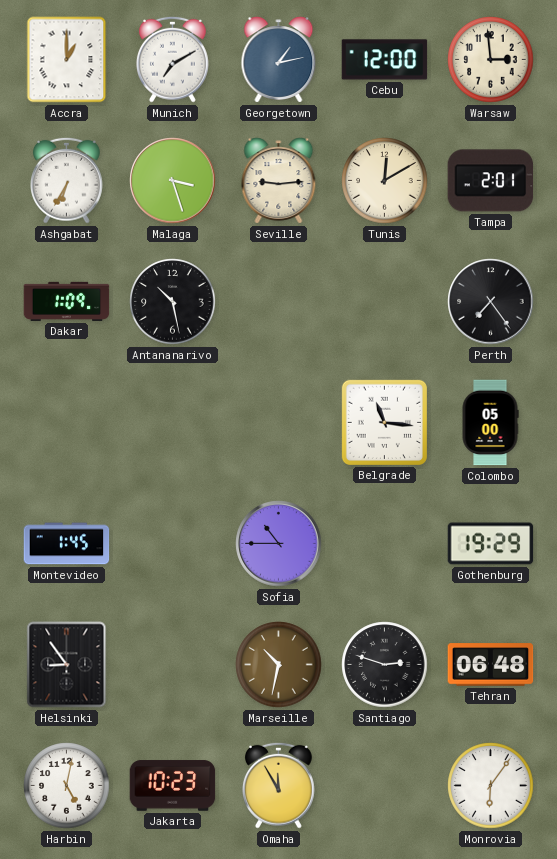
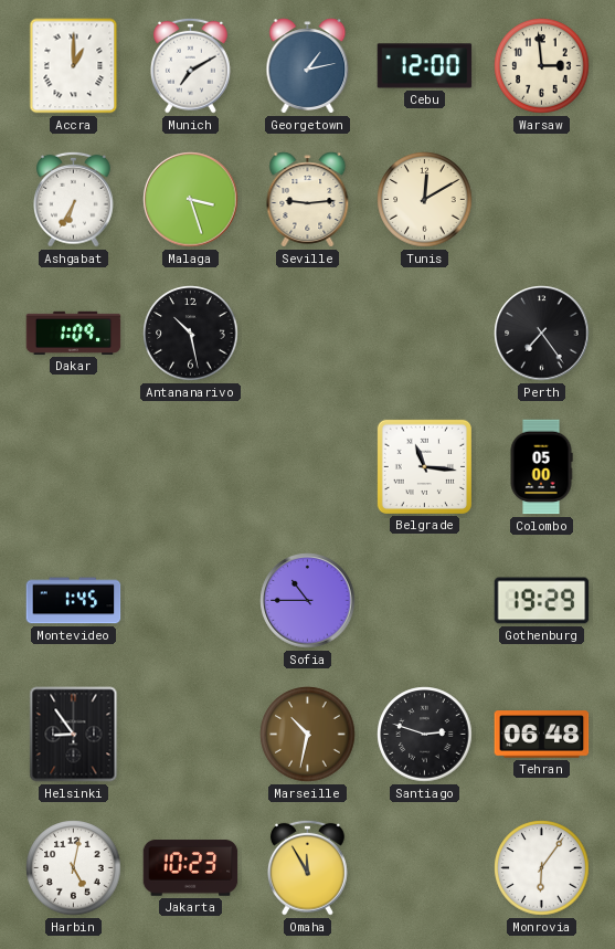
Tampa: 2:01 -> none (491, 181)
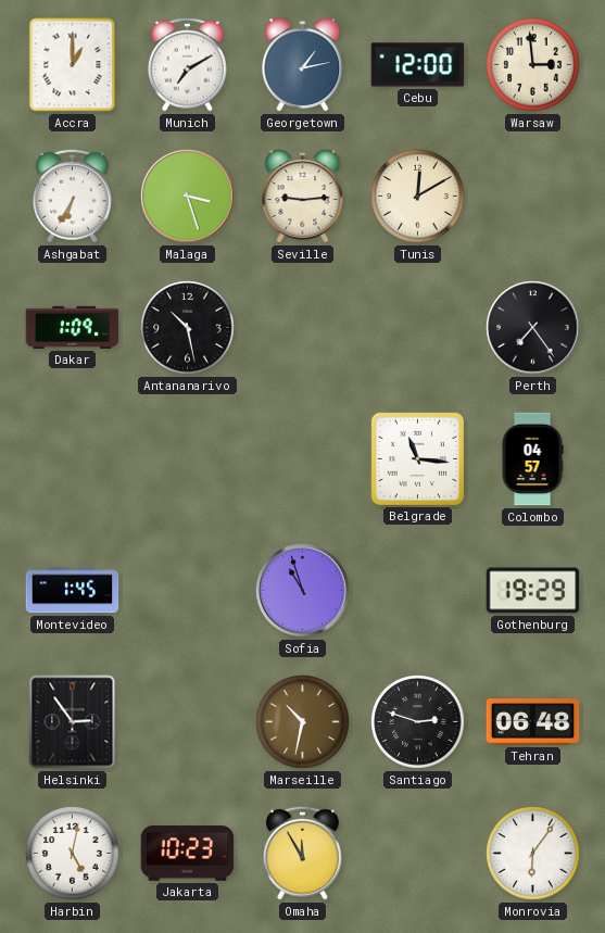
Colombo: 05:00 -> 04:57 (532, 459)
Sofia: 10:45 -> 10:57 (303, 591)
Helsinki: 8:54 -> 2:54 (73, 722)
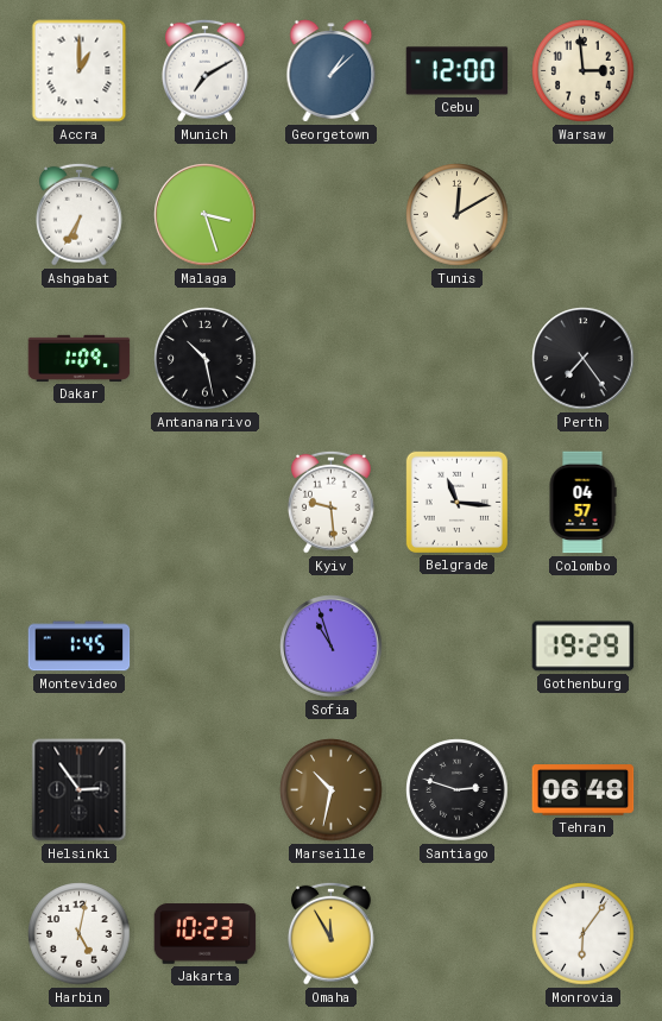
Georgetown: 1:13 -> 1:08 (332, 71)
Seville: 9:14 -> none (303, 197)
Kyiv: none -> 9:29 (332, 502)
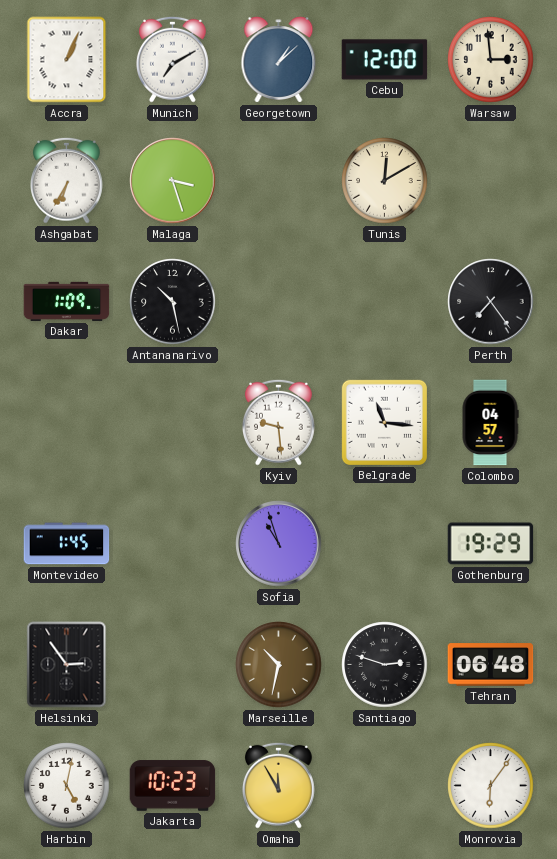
Accra: 1:00 -> 1:04 (67, 60)
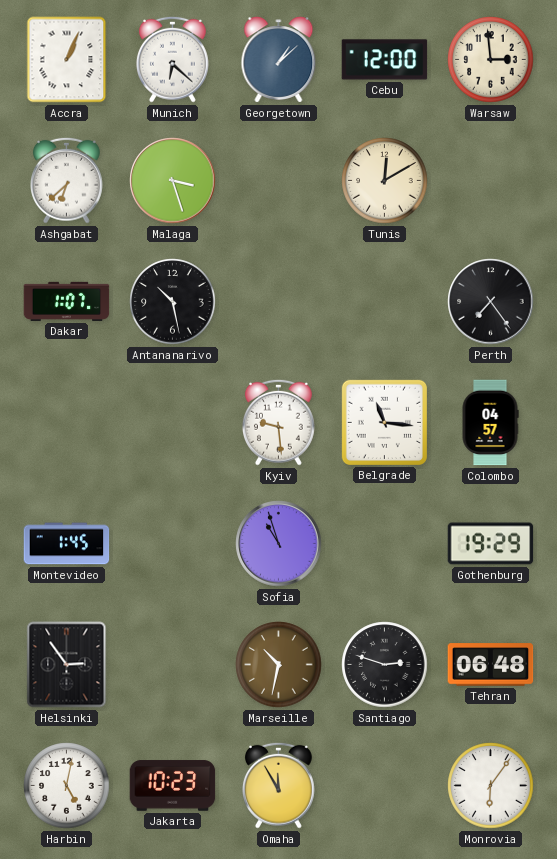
Munich: 7:10 -> 6:22 (173, 59)
Ashgabat: 6:35 -> 6:38 (67, 180)
Dakar: 1:09 -> 1:07 (67, 301)
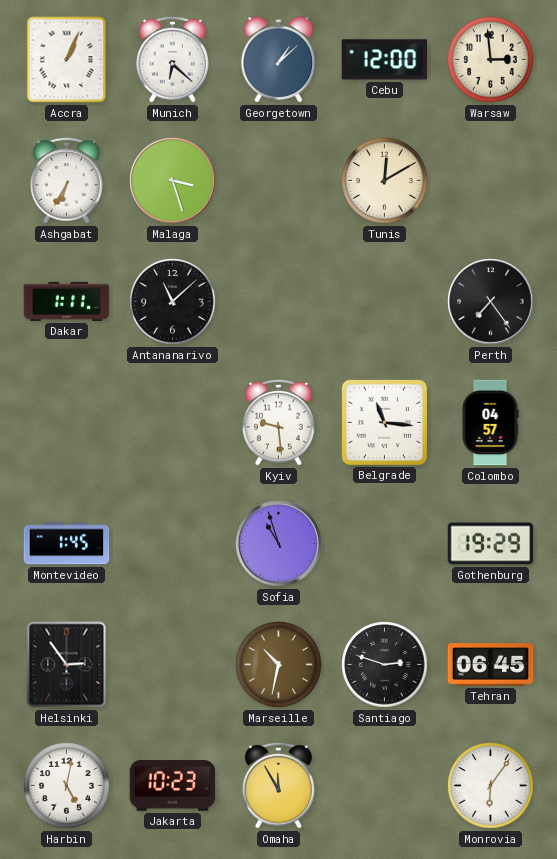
Ashgabat: 6:38 -> 6:35 (67, 180)
Dakar: 1:07 -> 1:11 (67, 301)
Antananarivo: 10:28 -> 11:08 (173, 302)
Tehran: 06:48 -> 06:45 (491, 665)
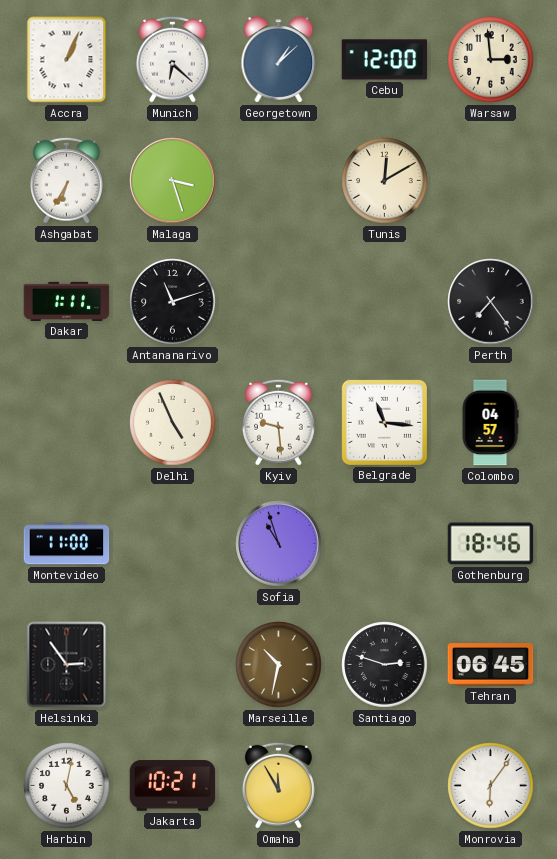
Antananarivo: 11:08 -> 11:12 (173, 302)
Delhi: none -> 4:56 (173, 423)
Montevideo: 1:45 -> 11:00 (67, 544)
Gothenburg: 19:29 -> 18:46 (491, 544)
Jakarta: 10:23 -> 10:21 (173, 786)
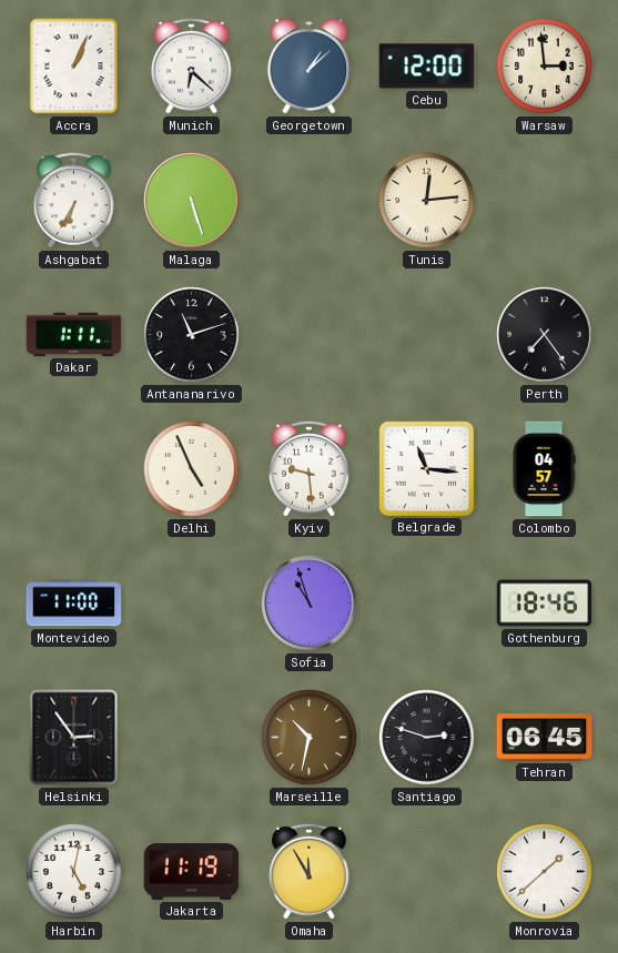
Malaga: 3:27 -> 5:27 (192, 201)
Tunis: 12:10 -> 12:14 (427, 201)
Jakarta: 10:21 -> 11:19 (192, 872)
Monrovia: 6:06 -> 1:38 (545, 872)
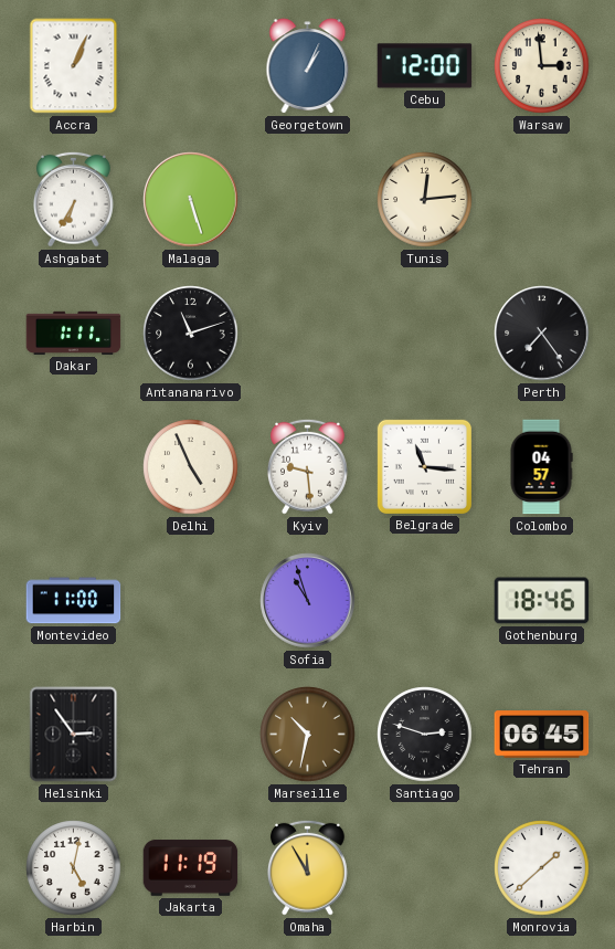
Munich: 6:22 -> none (192, 65)
Georgetown: 1:08 -> 1:04 (308, 66)
